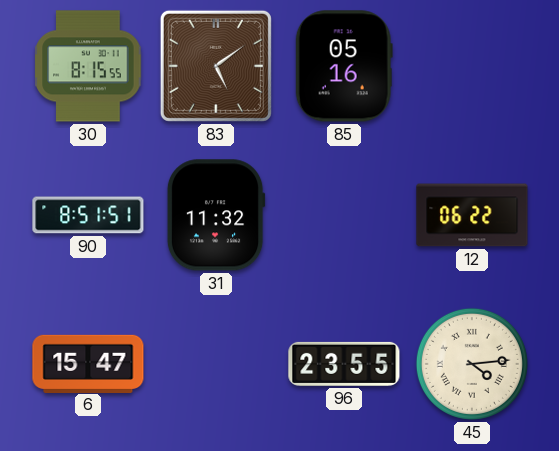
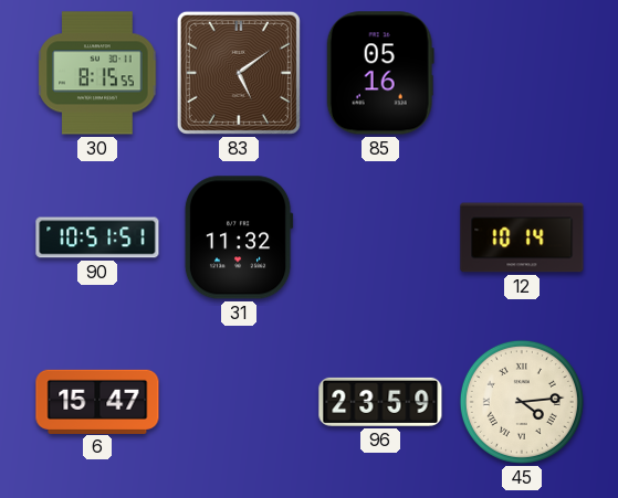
90: 8:51 -> 10:51 (97, 237)
12: 06:22 -> 10:14 (522, 237)
96: 23:55 -> 23:59 (380, 402)
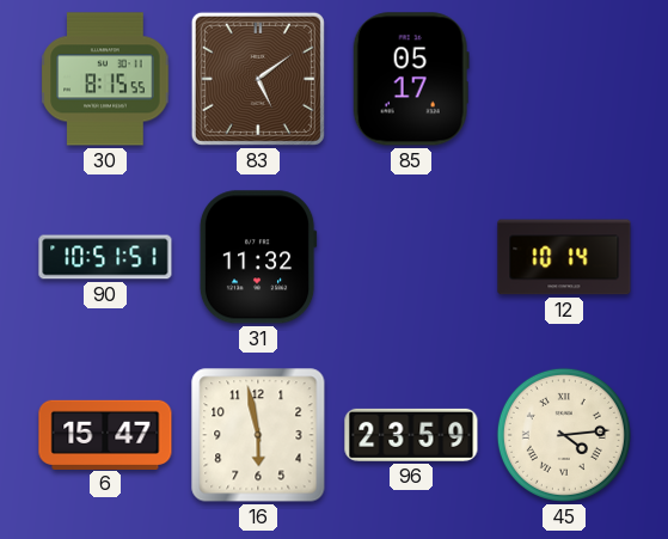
85: 05:16 -> 05:17 (411, 79)
16: none -> 5:58 (258, 435)
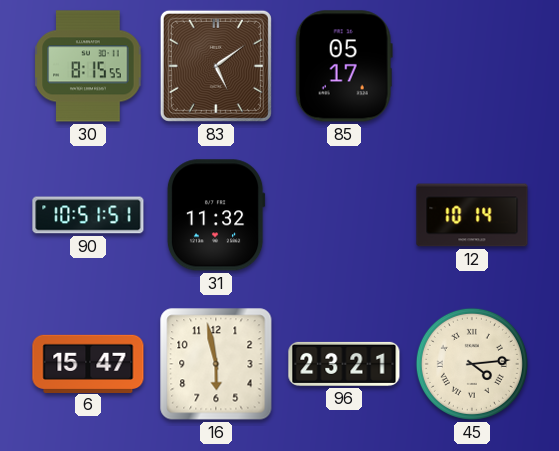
96: 23:59 -> 23:21 (344, 364)
